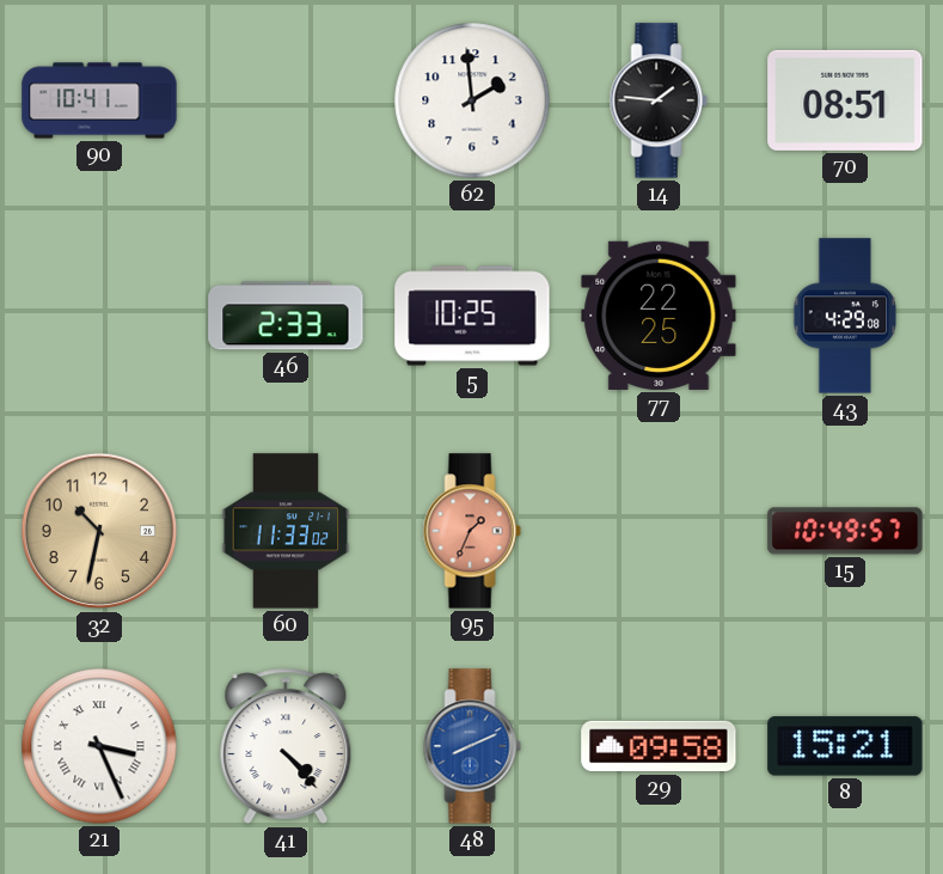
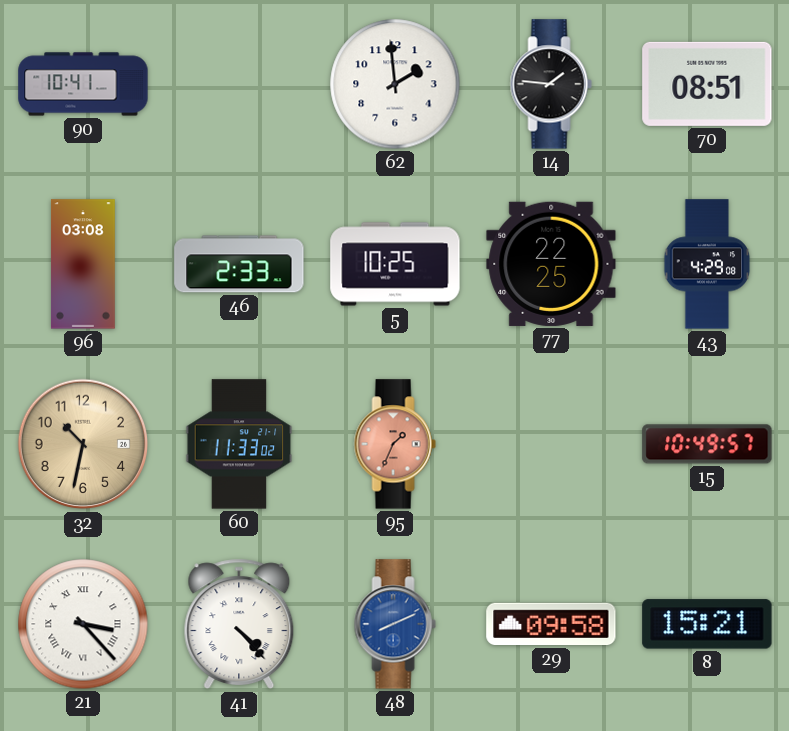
96: none -> 03:08 (83, 264)
21: 3:26 -> 3:23 (83, 624)
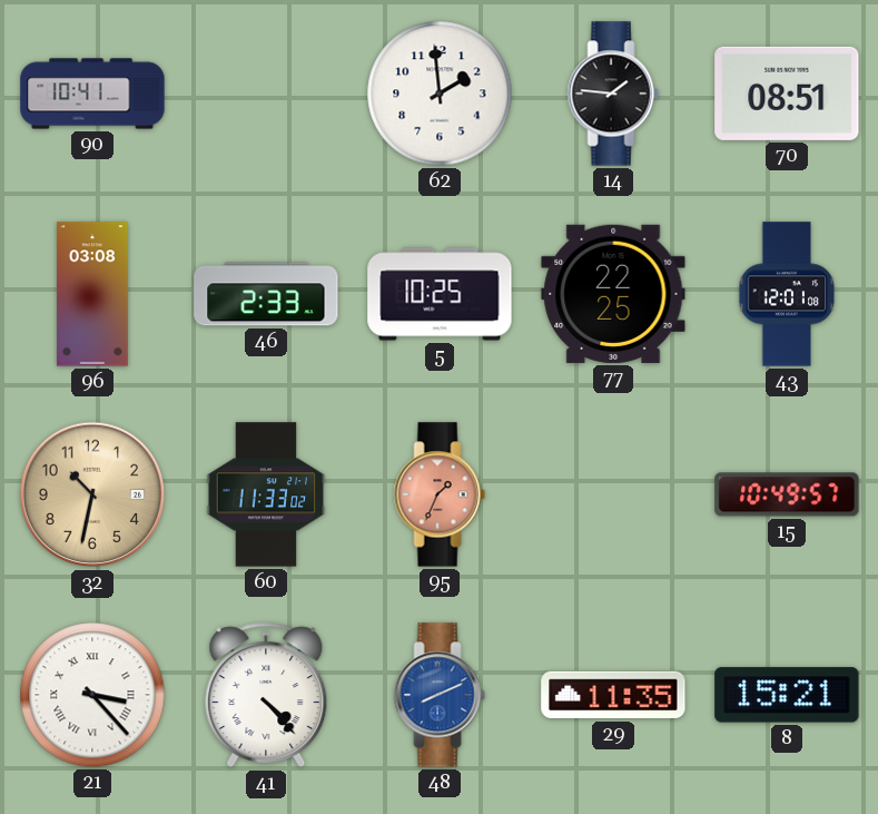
43: 4:29 -> 12:01 (787, 294)
29: 09:58 -> 11:35 (613, 695)
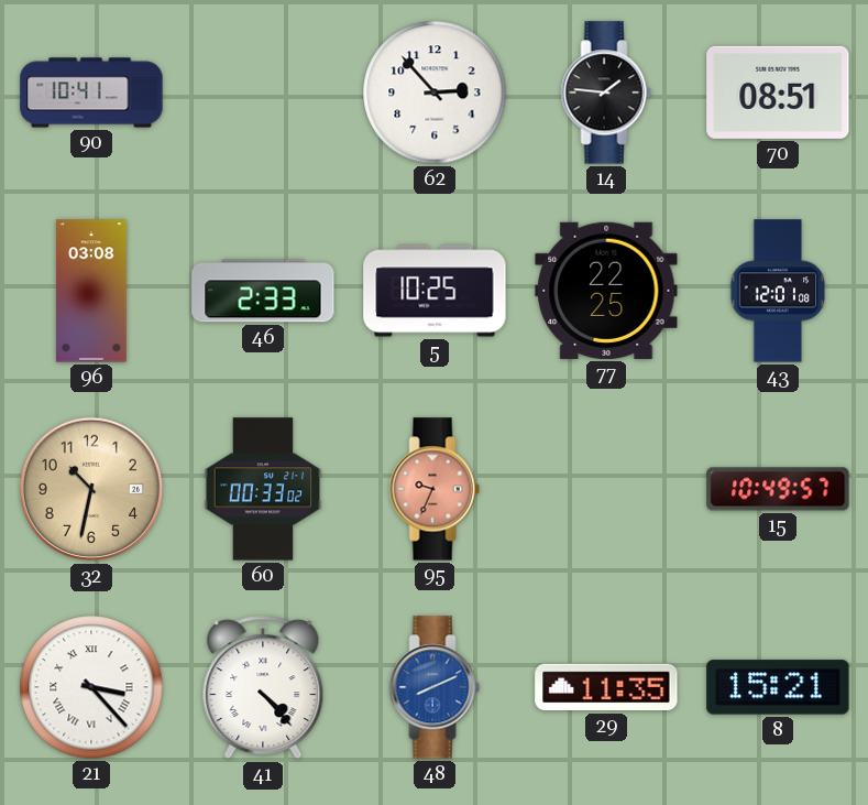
62: 1:59 -> 2:53 (435, 93)
60: 11:33 -> 00:33 (263, 489)
95: 1:34 -> 9:34 (435, 489)
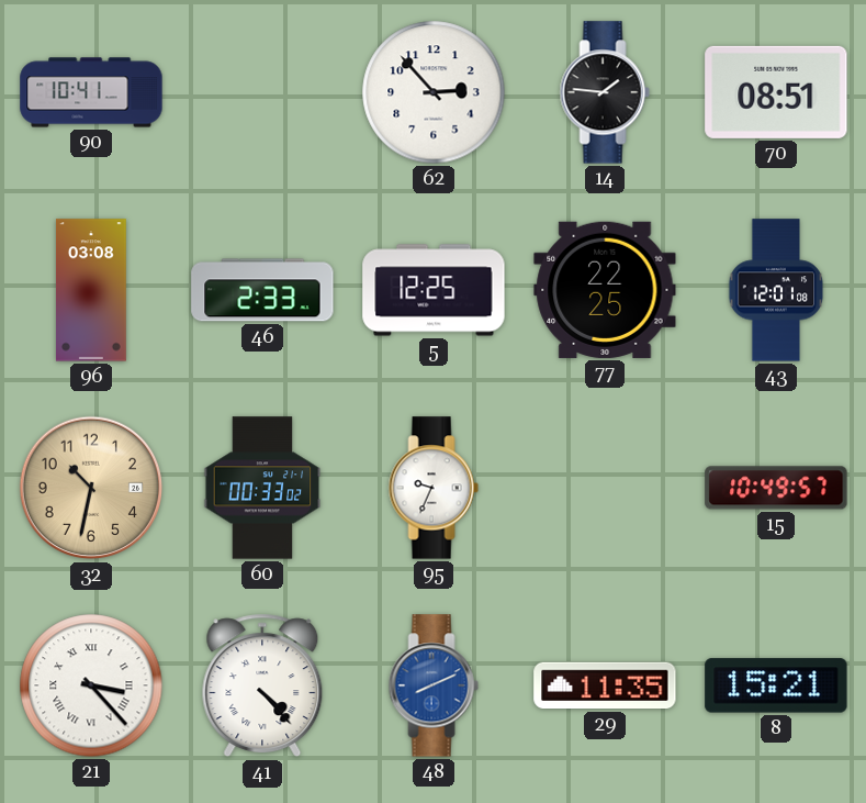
5: 10:25 -> 12:25 (434, 290)
95 dial: salmon -> white (434, 488)
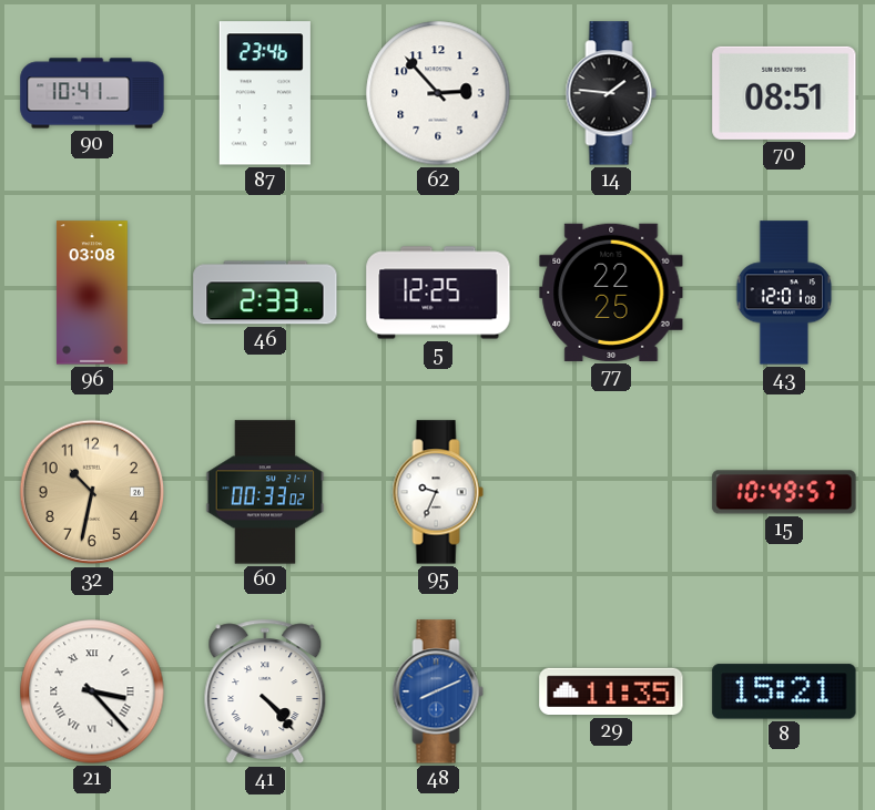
87: none -> 23:46 (265, 93)
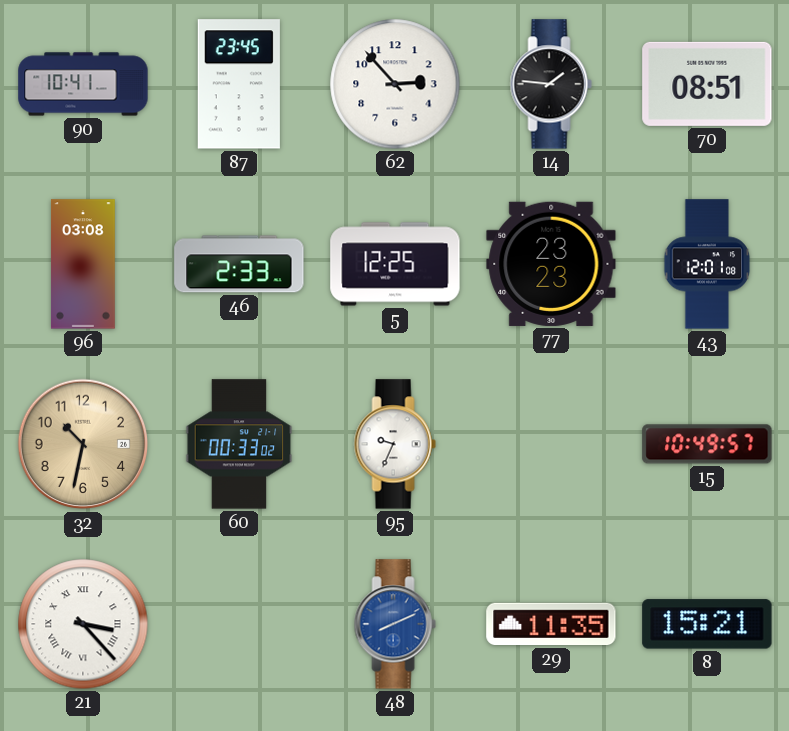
87: 23:46 -> 23:45 (239, 84)
77: 22:25 -> 23:23 (551, 264)
41: 4:23 -> none (265, 691)
